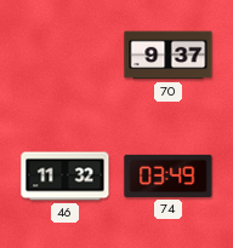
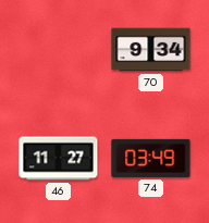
70: 9:37 -> 9:34 (151, 50)
46: 11:32 -> 11:27 (59, 159)
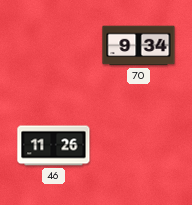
46: 11:27 -> 11:26 (54, 146)
74: 03:49 -> none (151, 158)
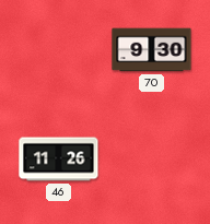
70: 9:34 -> 9:30 (152, 50)
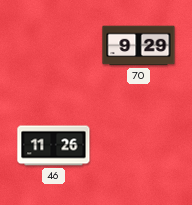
70: 9:30 -> 9:29 (139, 46)
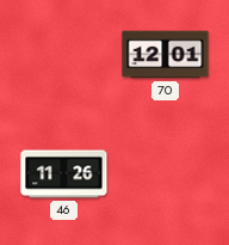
70: 9:29 -> 12:01 (166, 55)
